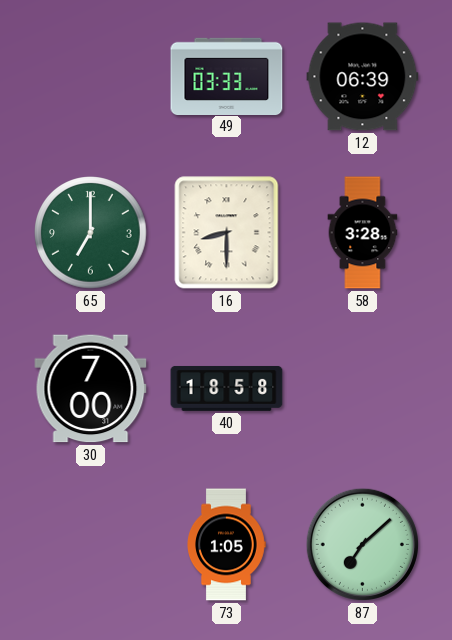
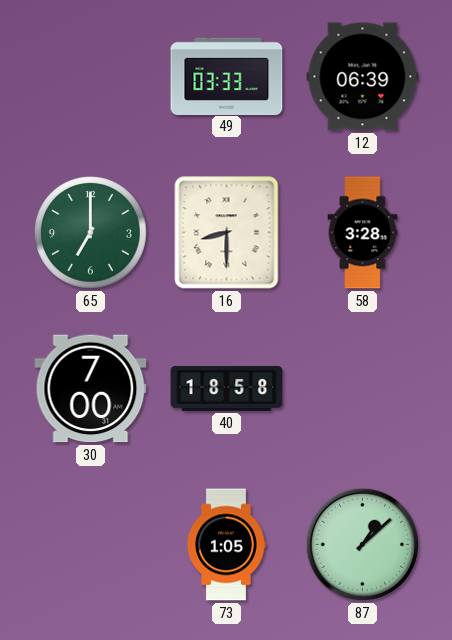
87: 7:08 -> 1:08 (362, 544)
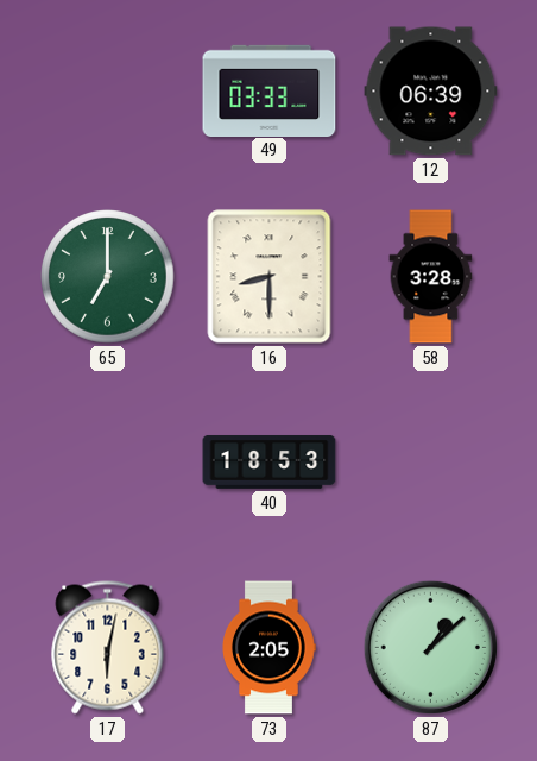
30: 7:00 -> none (91, 389)
40: 18:58 -> 18:53 (270, 461)
17: none -> 6:02 (108, 648)
73: 1:05 -> 2:05 (268, 648)
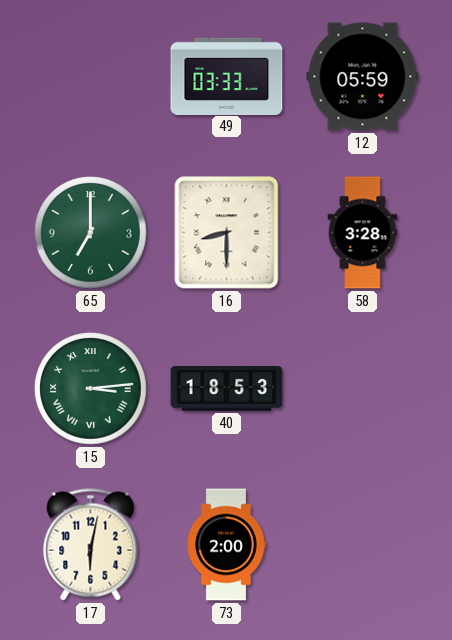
12: 06:39 -> 05:59 (363, 77)
15: none -> 3:14 (91, 389)
73: 2:05 -> 2:00 (226, 545)
87: 1:08 -> none (430, 647)
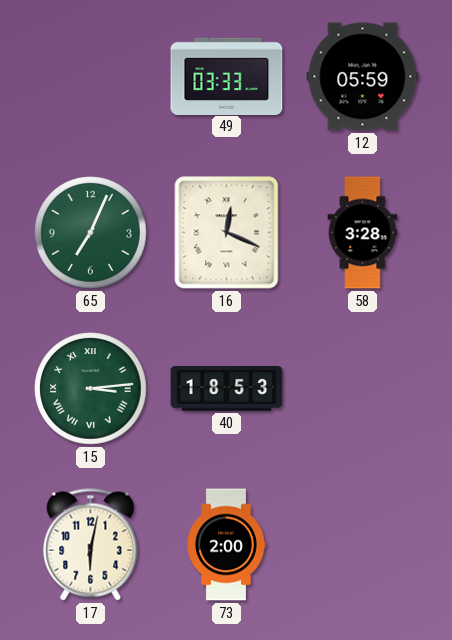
65: 7:00 -> 7:04 (91, 233)
16: 8:30 -> 12:19 (227, 233)
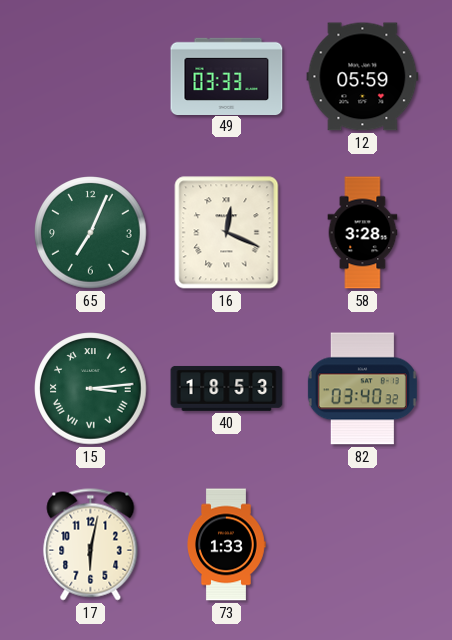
82: none -> 03:40 (362, 389)
73: 2:00 -> 1:33 (226, 545)
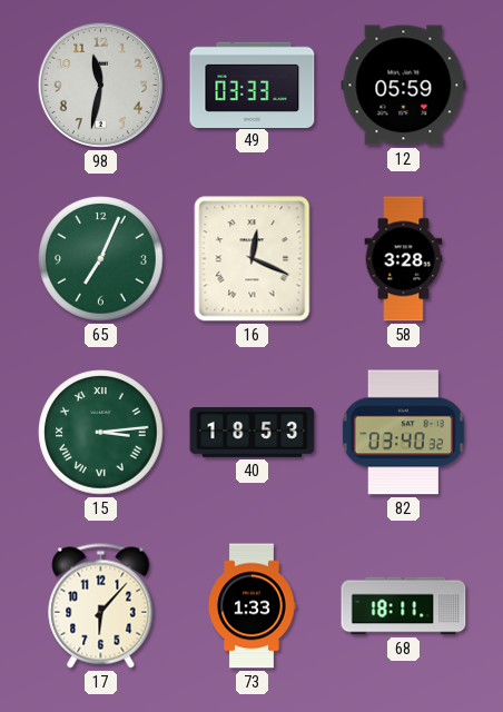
98: none -> 11:32 (100, 85)
17: 6:02 -> 6:07 (101, 606)
68: none -> 18:11 (404, 606)
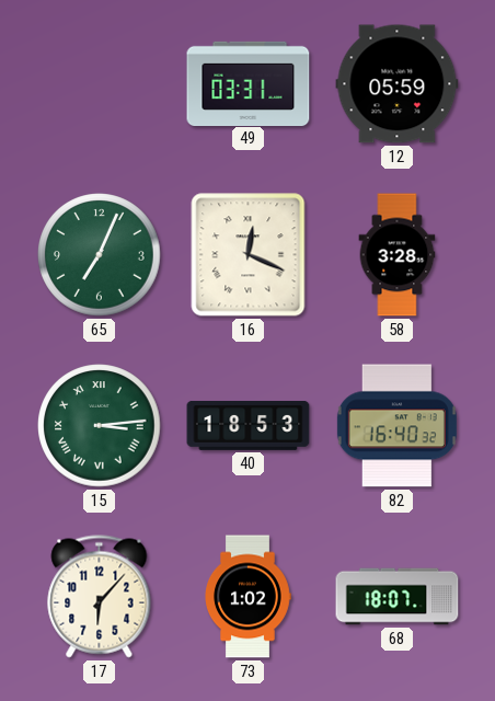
98: 11:32 -> none (100, 85)
49: 03:33 -> 03:31 (249, 83)
82: 03:40 -> 16:40 (396, 426)
73: 1:33 -> 1:02 (248, 597)
68: 18:11 -> 18:07 (398, 597)
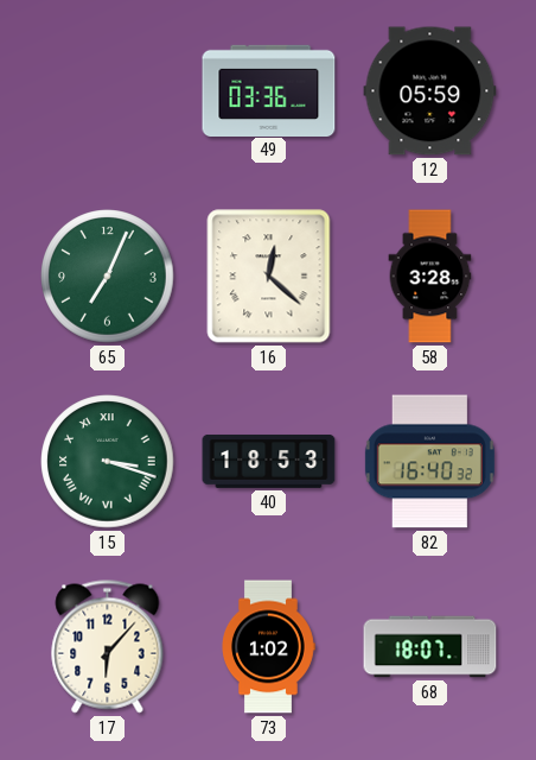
49: 03:31 -> 03:36 (269, 90)
16: 12:19 -> 12:22 (269, 277)
15: 3:14 -> 3:18 (108, 462)
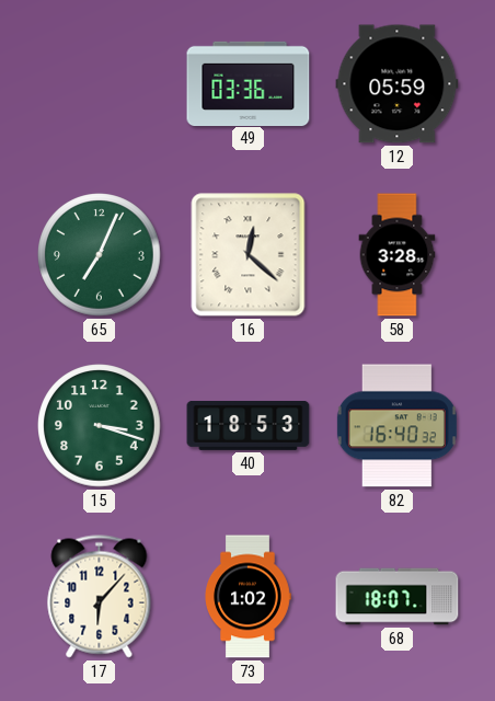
15 numerals: Roman -> Arabic (100, 426)
